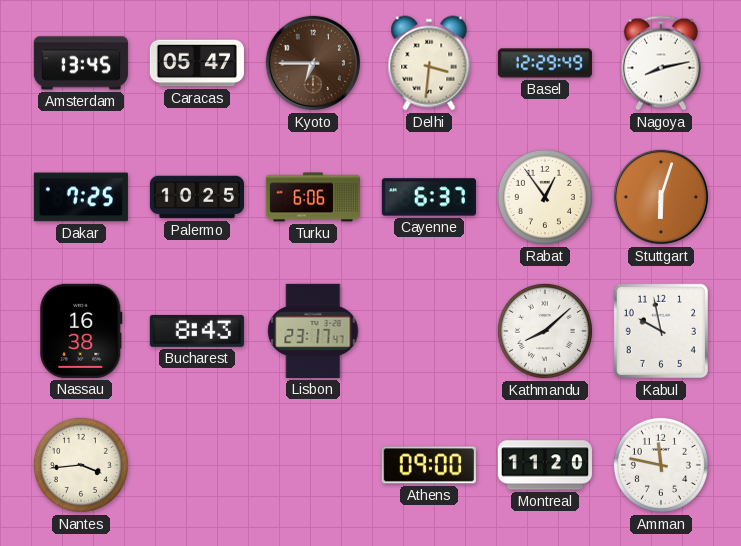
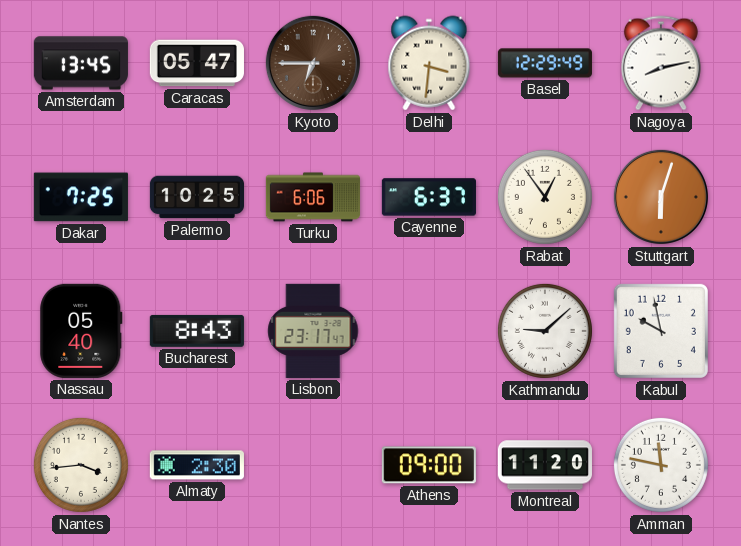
Nassau: 16:38 -> 05:40 (81, 331)
Kathmandu: 8:08 -> 9:08 (545, 331)
Almaty: none -> 2:30 (197, 465)
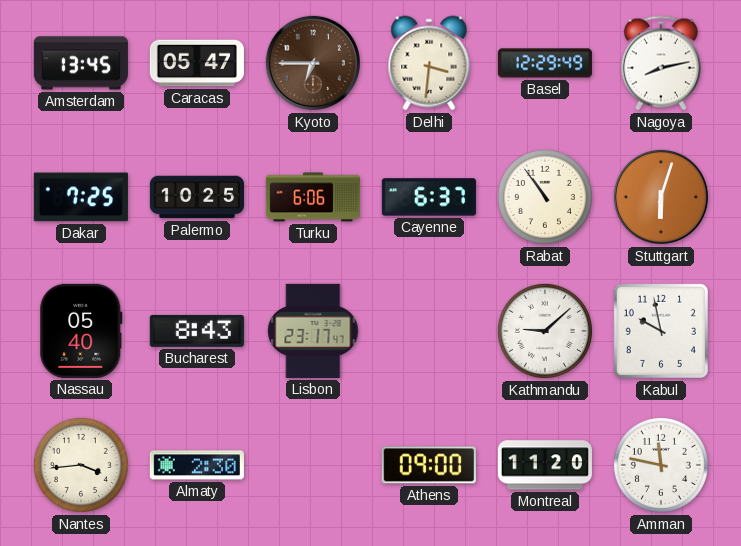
Rabat: 12:54 -> 10:54 (545, 197)
